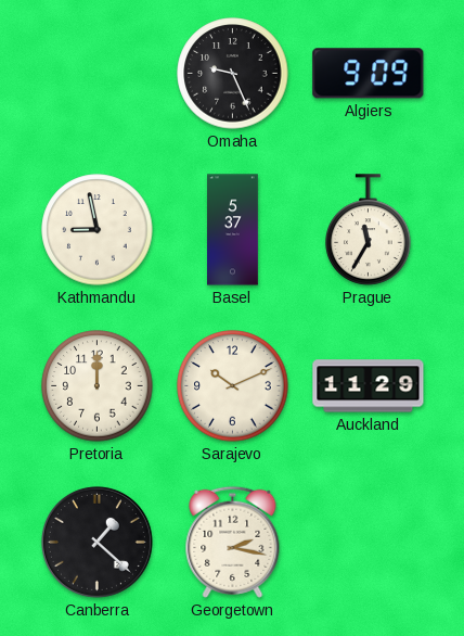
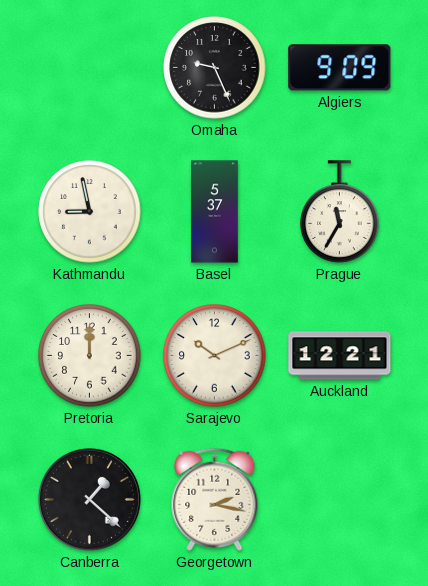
Auckland: 11:29 -> 12:21 (340, 356)
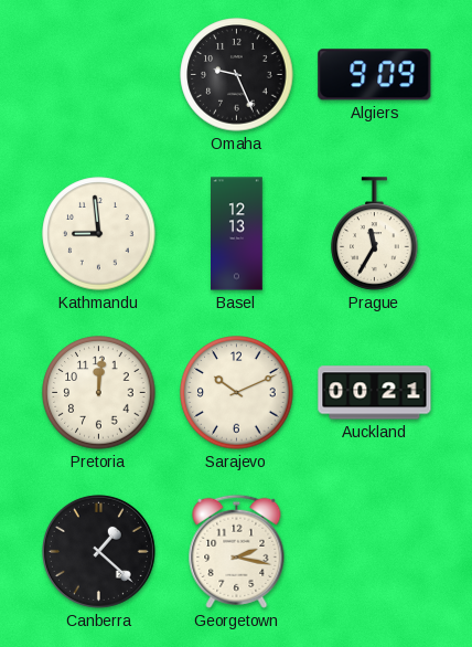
Kathmandu: 8:58 -> 8:59 (99, 234)
Basel: 5:37 -> 12:13 (237, 234)
Pretoria: 12:00 -> 12:01 (99, 393)
Auckland: 12:21 -> 00:21 (375, 393)
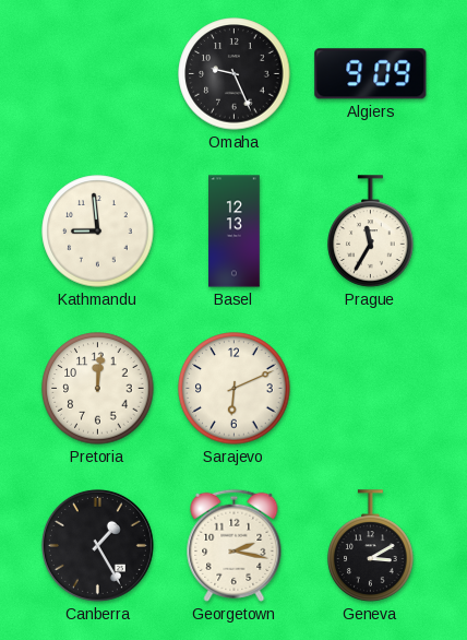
Sarajevo: 10:11 -> 6:11 (235, 389)
Auckland: 00:21 -> none (375, 393)
Canberra: 1:22 -> 1:25 (97, 545)
Geneva: none -> 3:10 (371, 546)
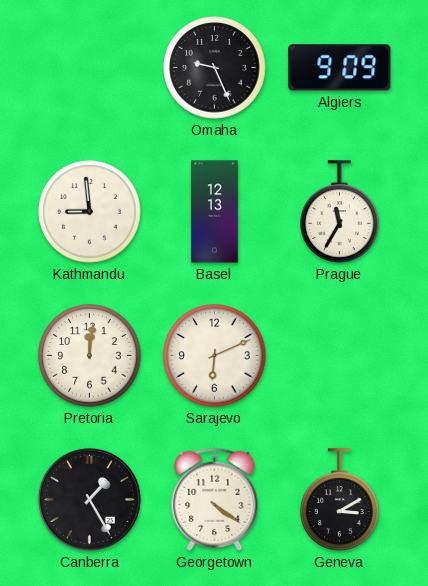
Georgetown: 2:17 -> 4:21 (215, 499)
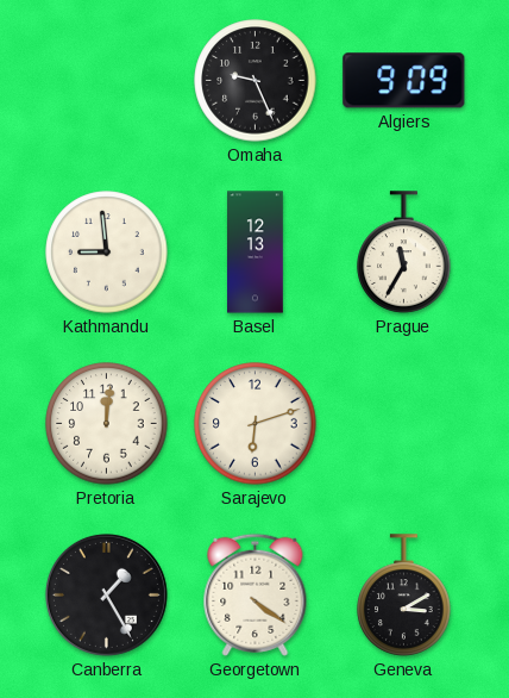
Sarajevo: 6:11 -> 6:12 (256, 424)
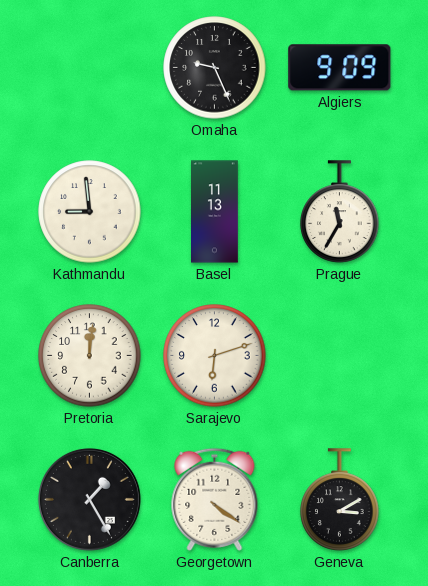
Basel: 12:13 -> 11:13 (215, 212)
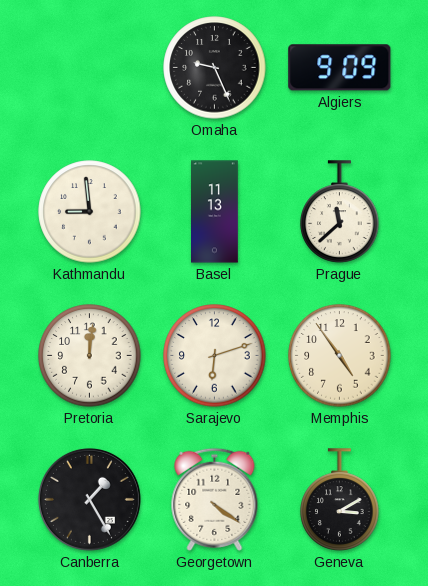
Prague: 11:35 -> 11:38 (340, 212)
Memphis: none -> 4:54 (340, 356)
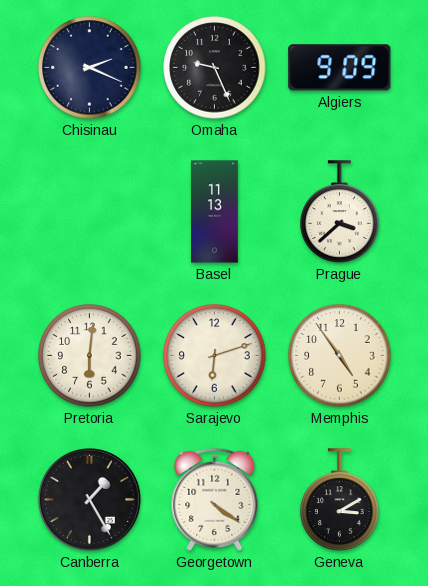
Chisinau: none -> 2:19 (90, 68)
Kathmandu: 8:59 -> none (90, 212)
Prague: 11:38 -> 3:38 (340, 212)
Pretoria: 12:01 -> 6:01 (90, 356)
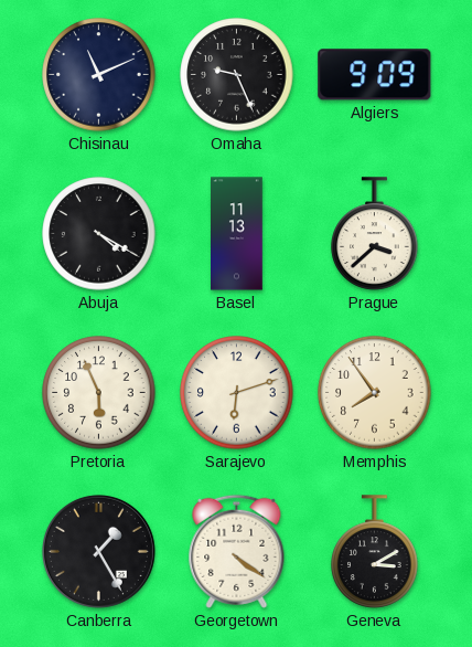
Chisinau: 2:19 -> 11:11 (99, 75)
Abuja: none -> 4:20 (99, 234)
Pretoria: 6:01 -> 5:56 (99, 393)
Memphis: 4:54 -> 7:54 (375, 393)
